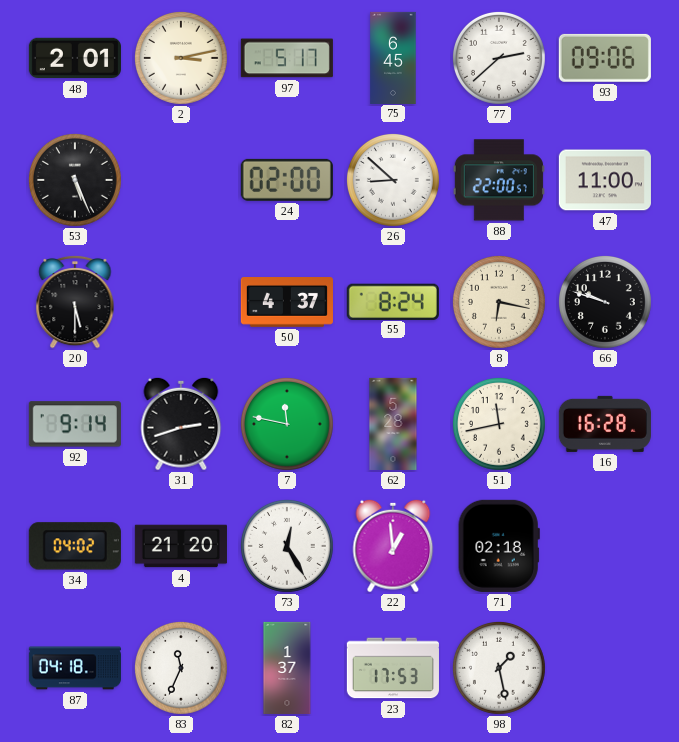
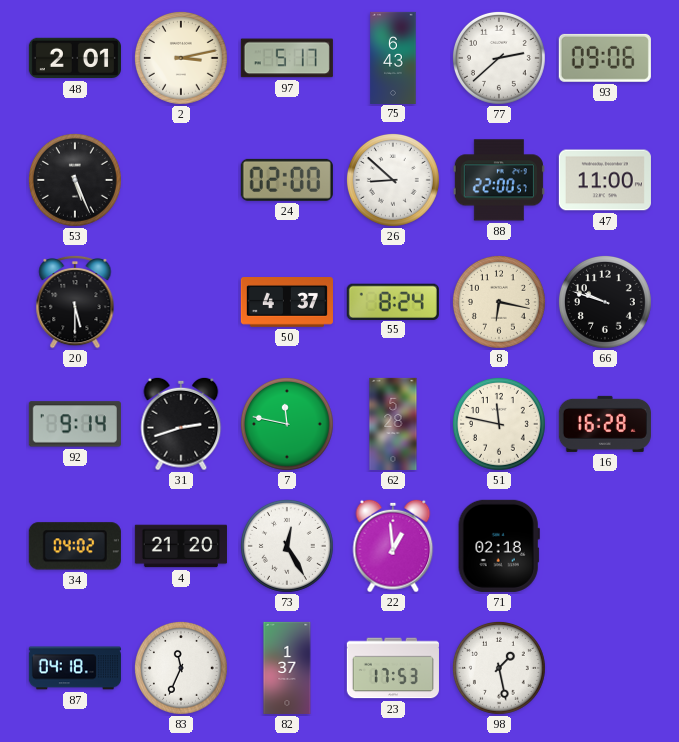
75: 6:45 -> 6:43 (393, 57)
51: 11:43 -> 11:47 (499, 424)
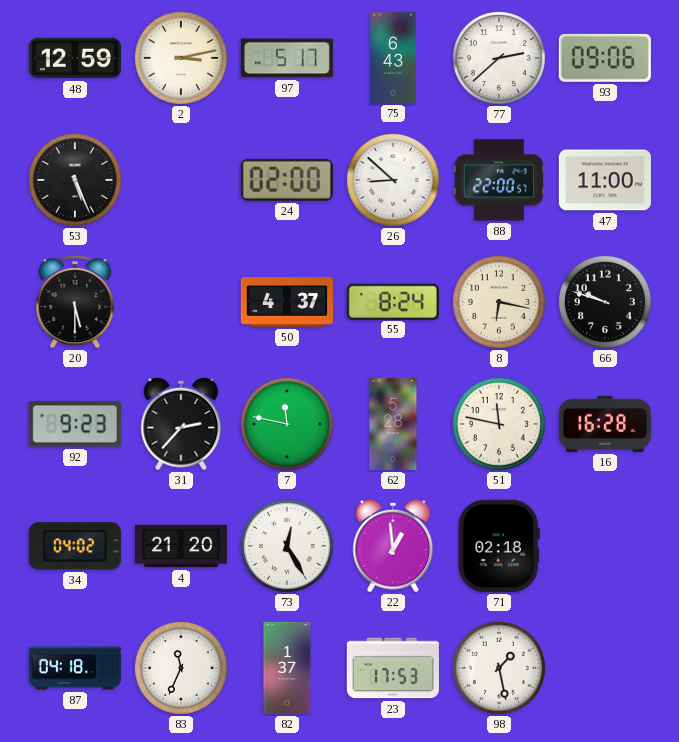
48: 2:01 -> 12:59 (75, 58)
92: 9:14 -> 9:23 (75, 424)
31: 2:42 -> 2:37 (181, 424)
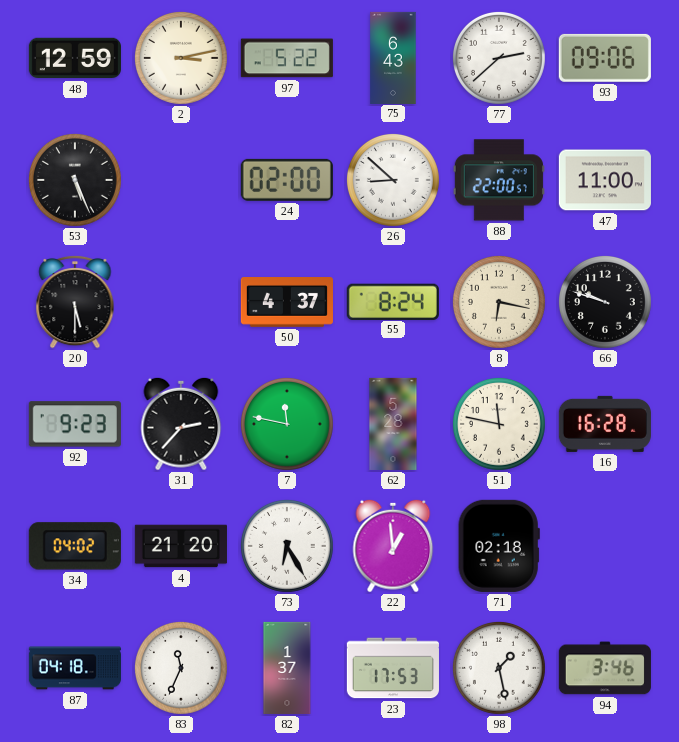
97: 5:17 -> 5:22 (287, 58)
73: 12:25 -> 6:25 (287, 546)
94: none -> 3:46 (605, 668)
